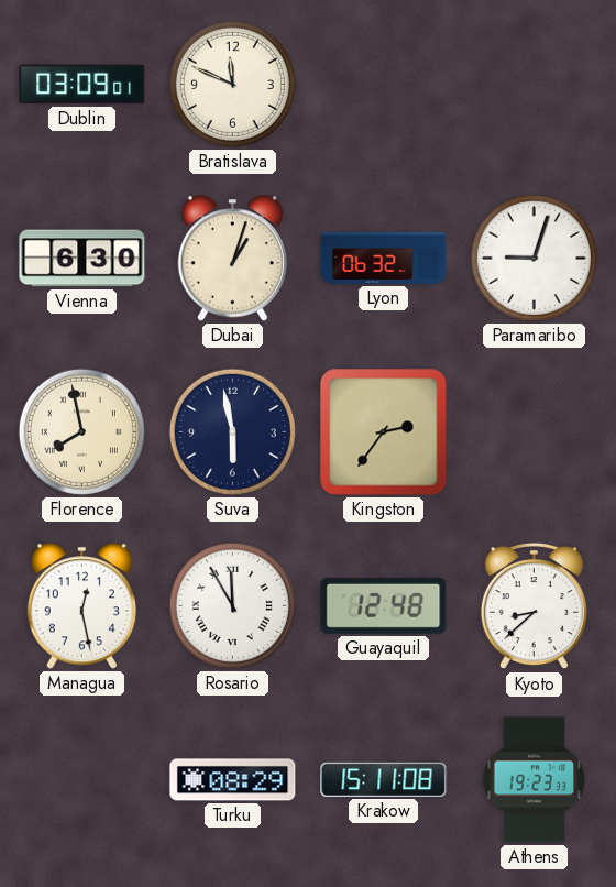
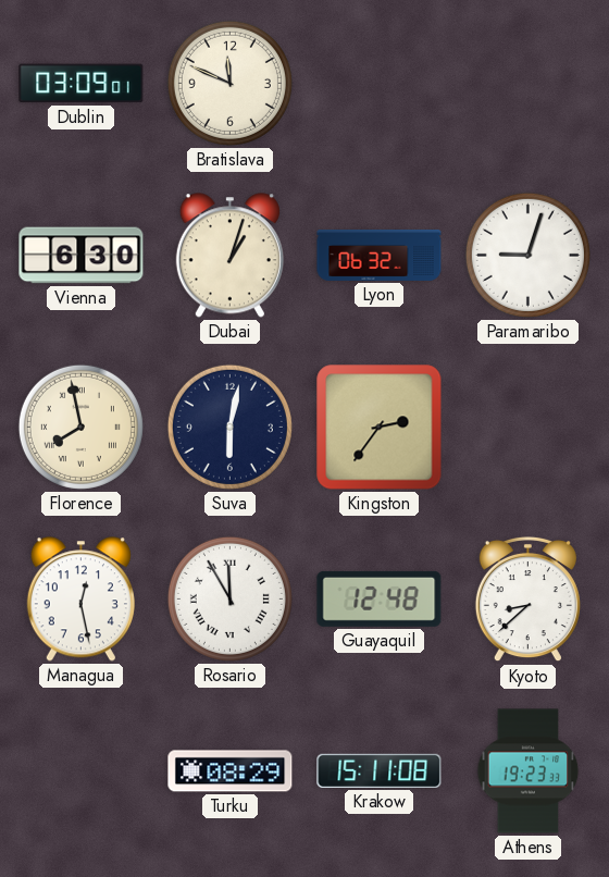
Suva: 5:58 -> 6:02 (229, 427)
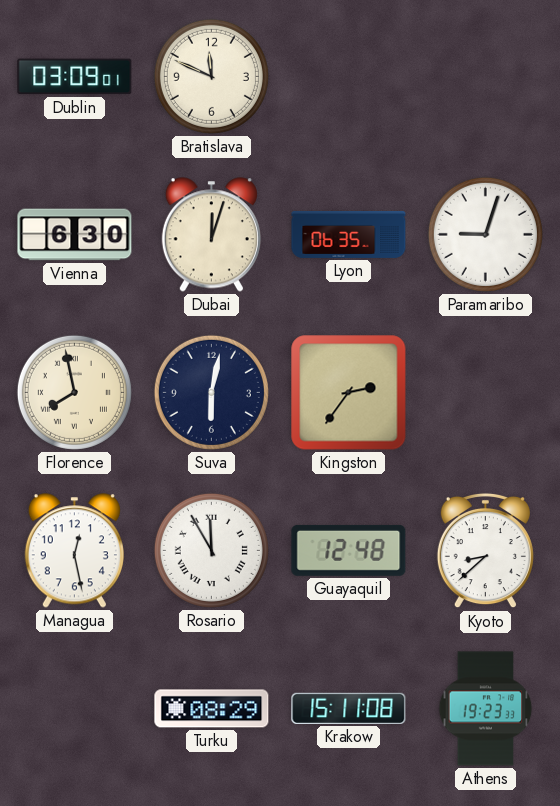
Dubai: 1:03 -> 12:03 (211, 235)
Lyon: 06:32 -> 06:35 (349, 234)
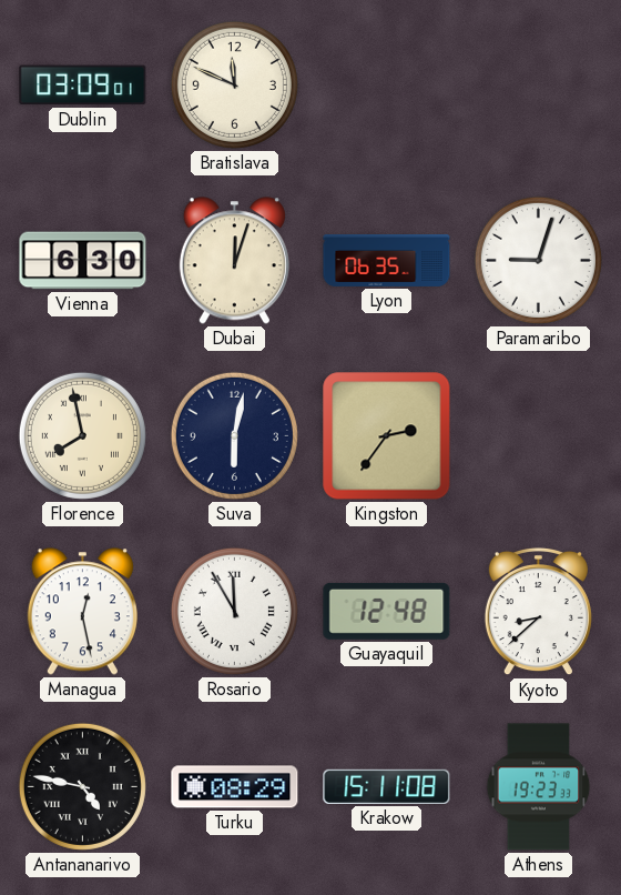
Antananarivo: none -> 4:47 (82, 786)
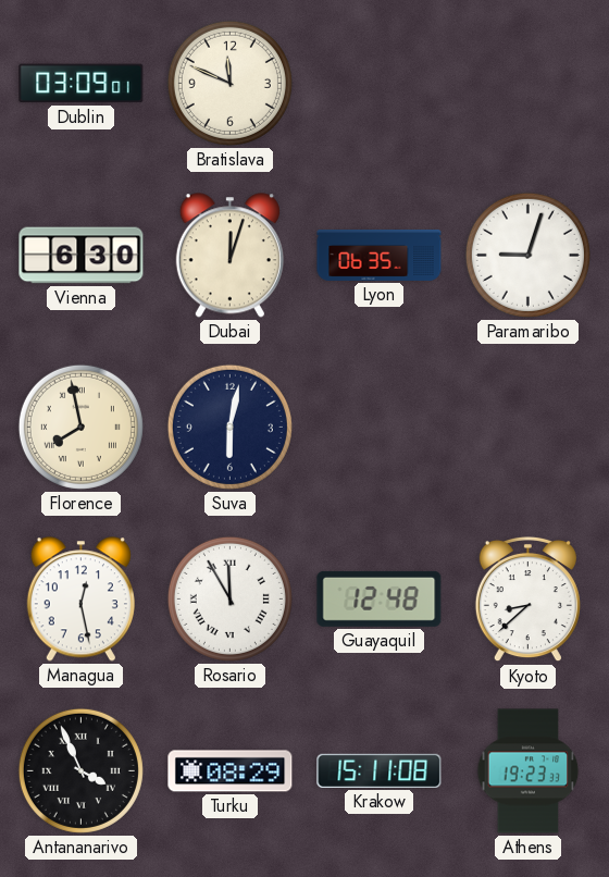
Kingston: 2:36 -> none (387, 436)
Antananarivo: 4:47 -> 3:56 (80, 770)
